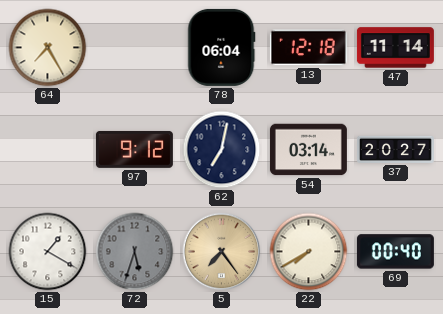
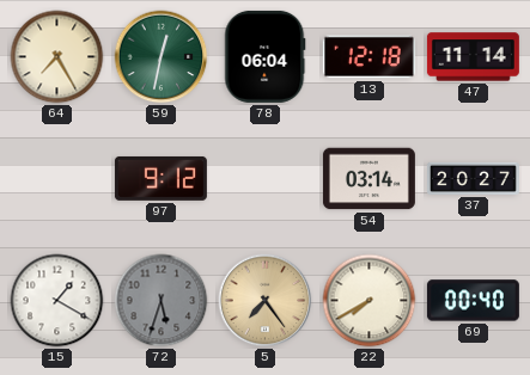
59: none -> 12:32 (162, 57)
62: 7:02 -> none (222, 150)
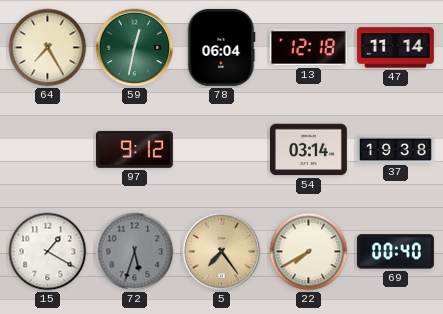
37: 20:27 -> 19:38 (395, 149)
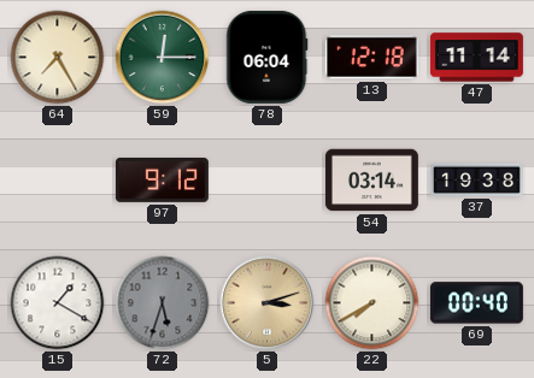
59: 12:32 -> 12:15 (163, 58)
5: 7:24 -> 3:12 (268, 303)
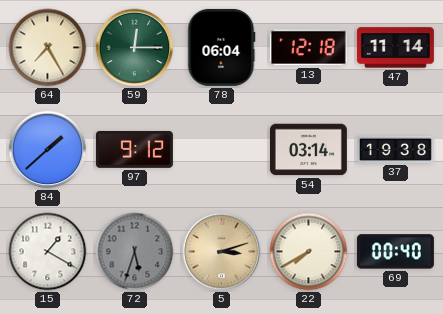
84: none -> 1:38 (48, 150)
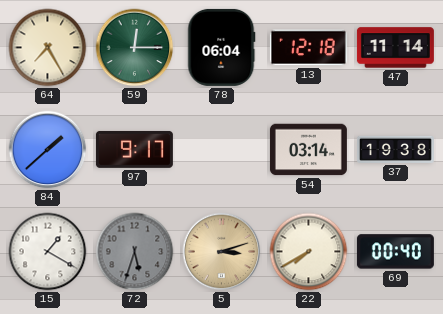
97: 9:12 -> 9:17 (134, 149)
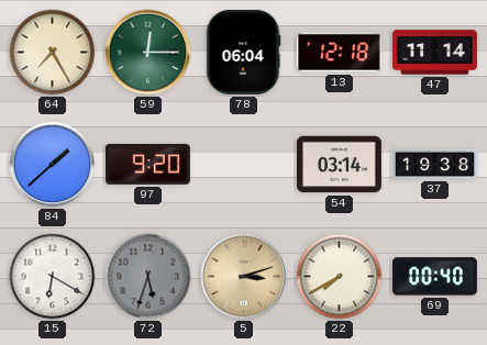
97: 9:17 -> 9:20 (147, 164)
15: 1:20 -> 6:20 (53, 277)
